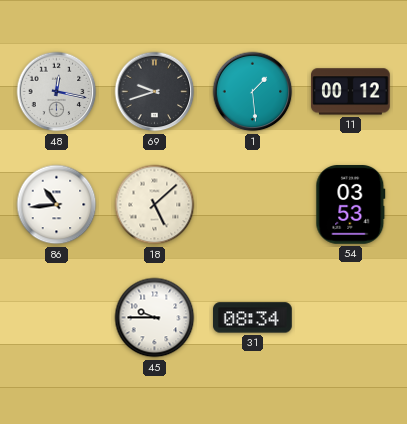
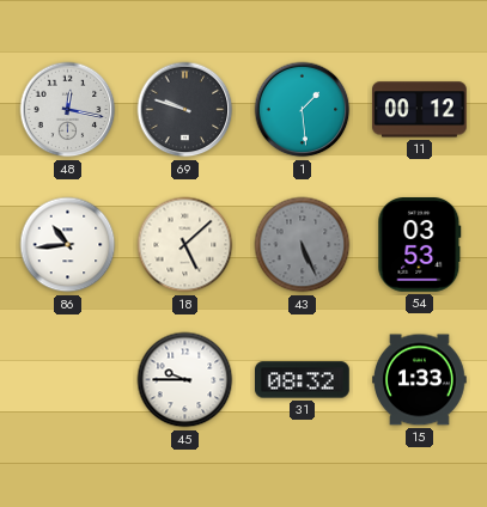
69: 9:42 -> 9:48 (185, 110)
43: none -> 5:26 (303, 245)
31: 08:34 -> 08:32 (303, 380)
15: none -> 1:33 (420, 380)
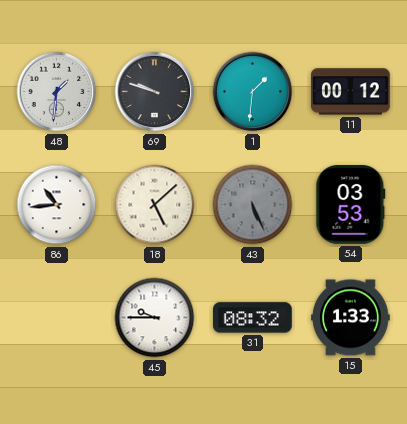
48: 12:17 -> 1:31 (57, 92)
1: 1:29 -> 1:31 (253, 92)
